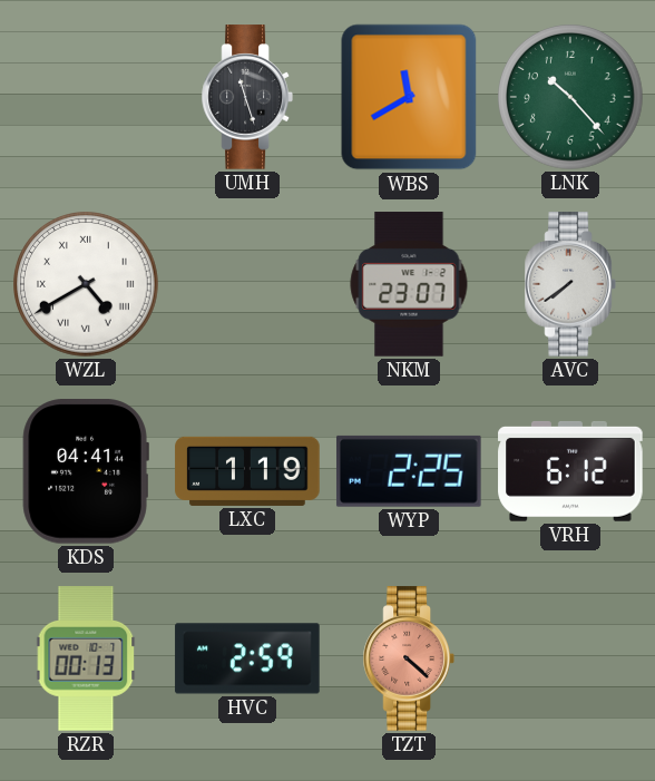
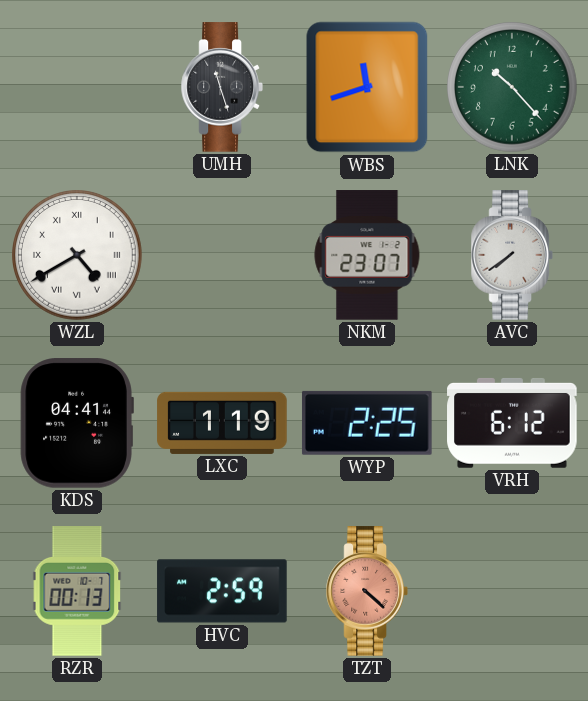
WBS: 11:40 -> 11:42 (367, 87)
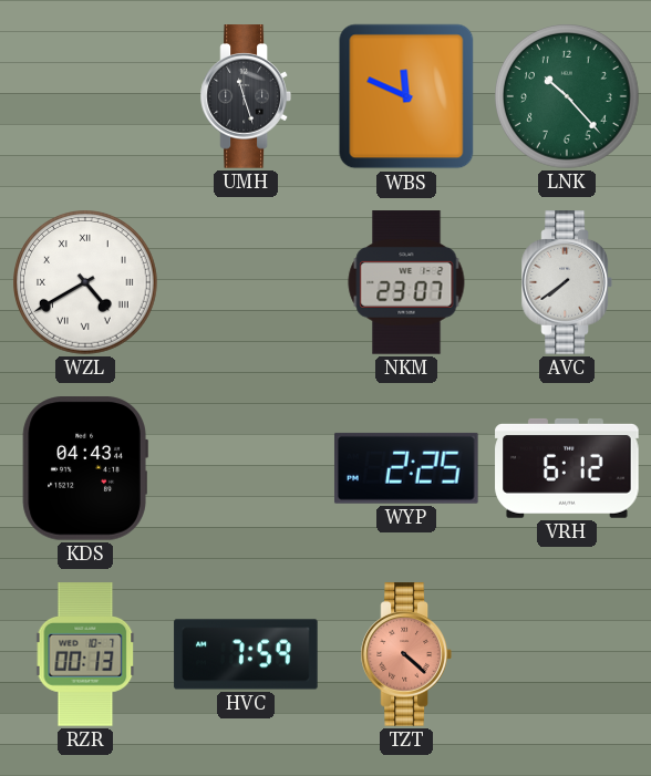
WBS: 11:42 -> 11:49 (406, 96)
KDS: 04:41 -> 04:43 (85, 468)
LXC: 1:19 -> none (222, 423)
HVC: 2:59 -> 7:59 (246, 654)
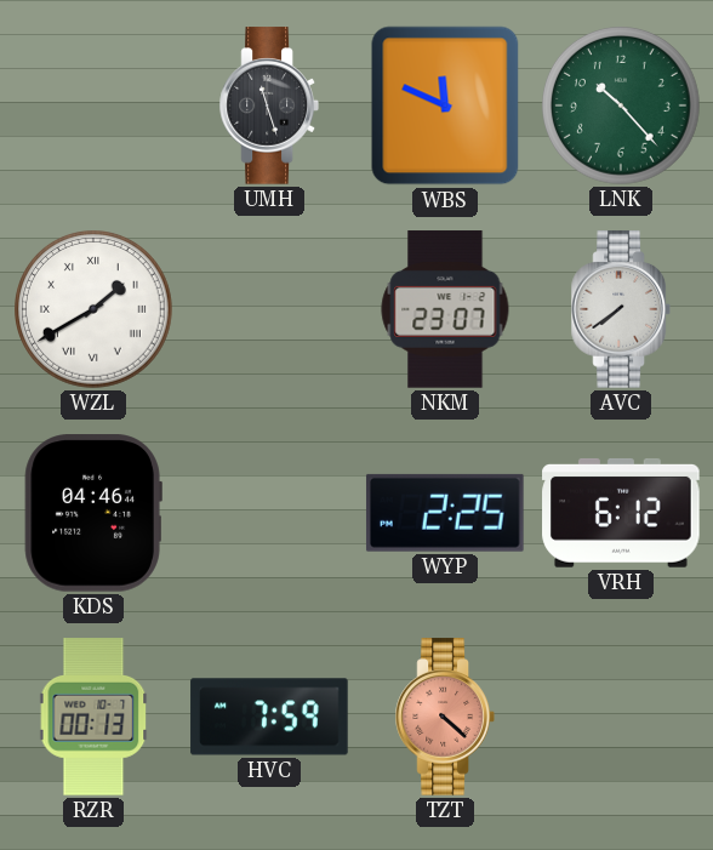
WZL: 4:40 -> 1:40 (95, 310)
KDS: 04:43 -> 04:46 (93, 513)
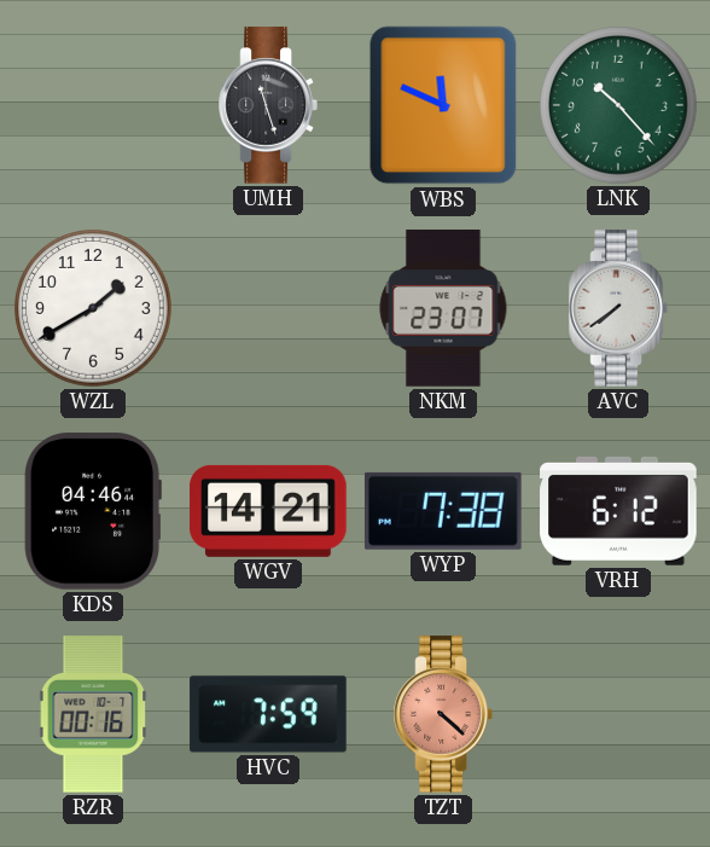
WZL numerals: Roman -> Arabic (94, 309)
WGV: none -> 14:21 (268, 511)
WYP: 2:25 -> 7:38 (443, 511)
RZR: 00:13 -> 00:16 (93, 714)
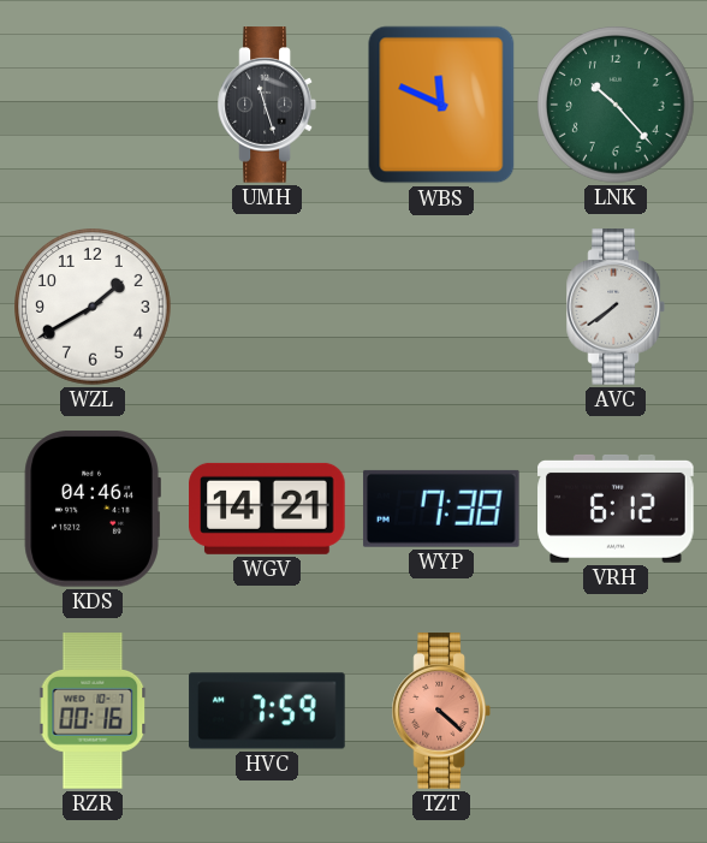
NKM: 23:07 -> none (443, 308)
